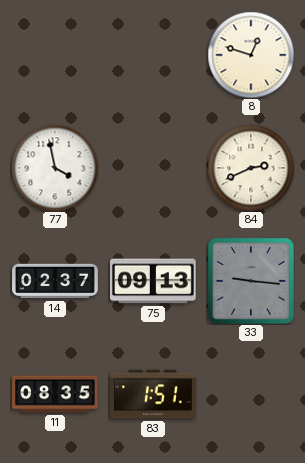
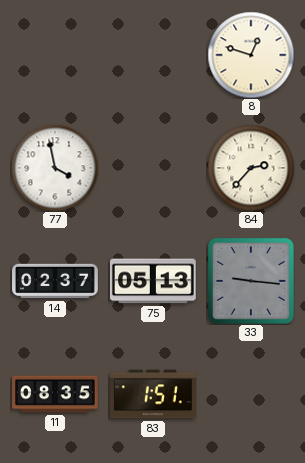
84: 2:41 -> 2:37 (251, 168)
75: 09:13 -> 05:13 (153, 281)
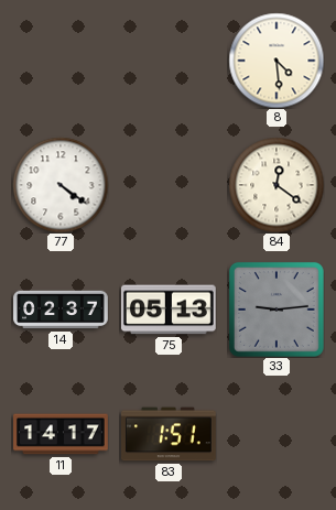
8: 12:48 -> 4:29 (277, 61)
77: 3:58 -> 4:21 (61, 185)
84: 2:37 -> 12:21 (277, 185)
33: 9:16 -> 9:14 (277, 310)
11: 08:35 -> 14:17 (61, 434)
